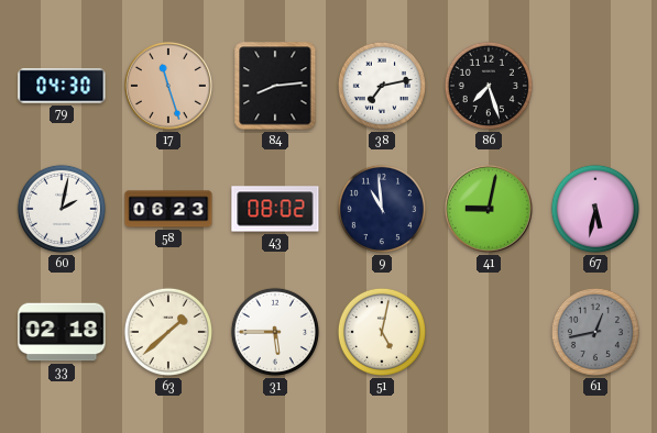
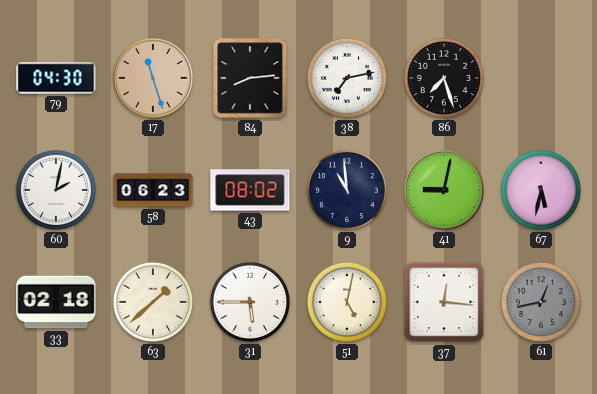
37: none -> 12:16 (444, 302)
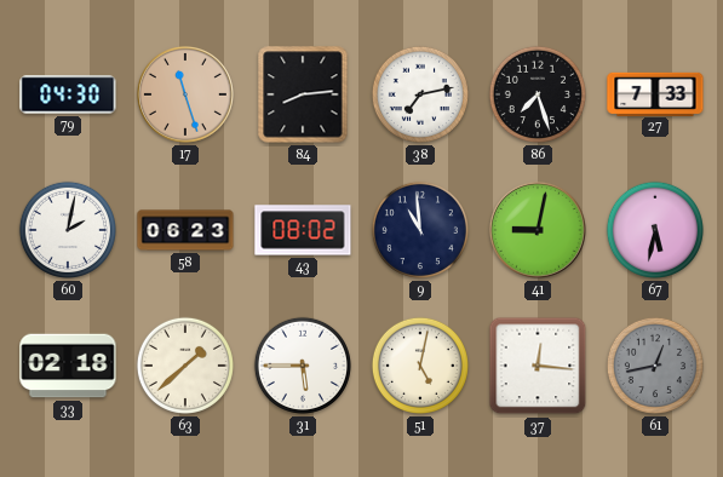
27: none -> 7:33 (655, 93)
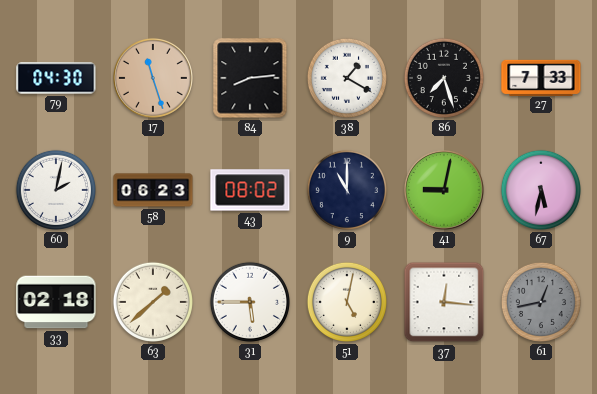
38: 7:13 -> 1:20 (347, 78)
9: 10:59 -> 11:00 (347, 190)
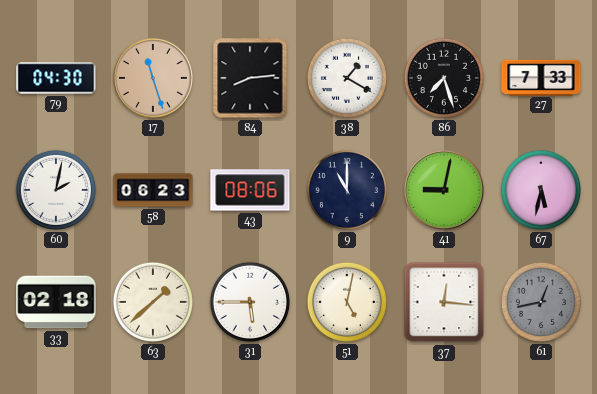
43: 08:02 -> 08:06 (250, 190)
